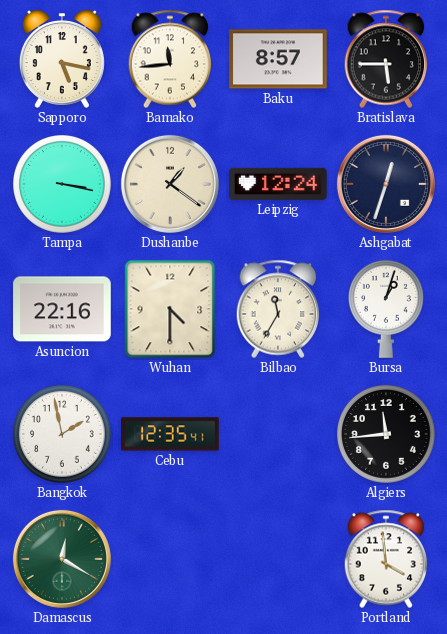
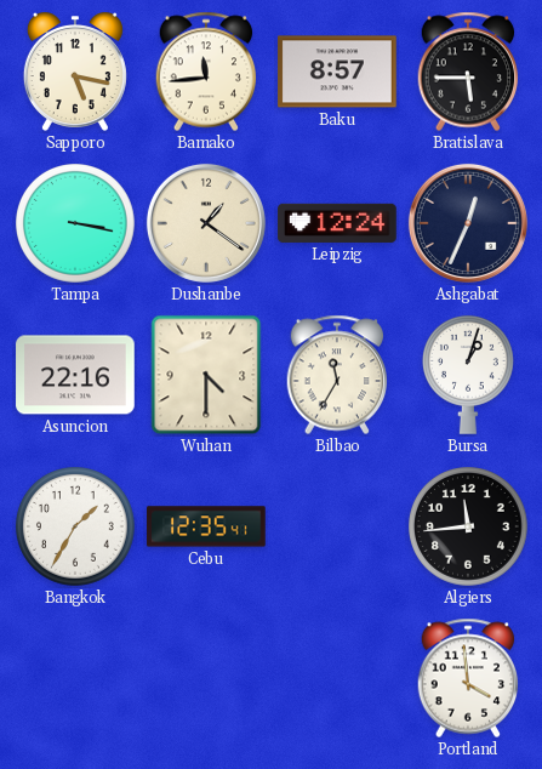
Ashgabat: 12:33 -> 12:34 (468, 223)
Bangkok: 1:58 -> 1:35 (76, 528)
Damascus: 12:20 -> none (62, 559)
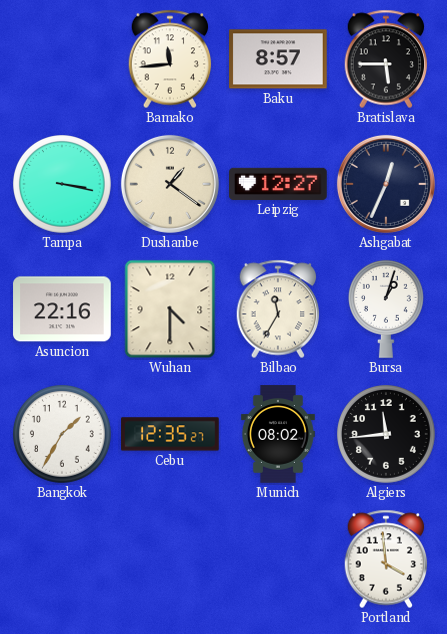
Sapporo: 5:17 -> none (75, 72)
Leipzig: 12:24 -> 12:27 (278, 184)
Cebu: 12:35:41 -> 12:35:27 (170, 434)
Munich: none -> 08:02 (278, 434)
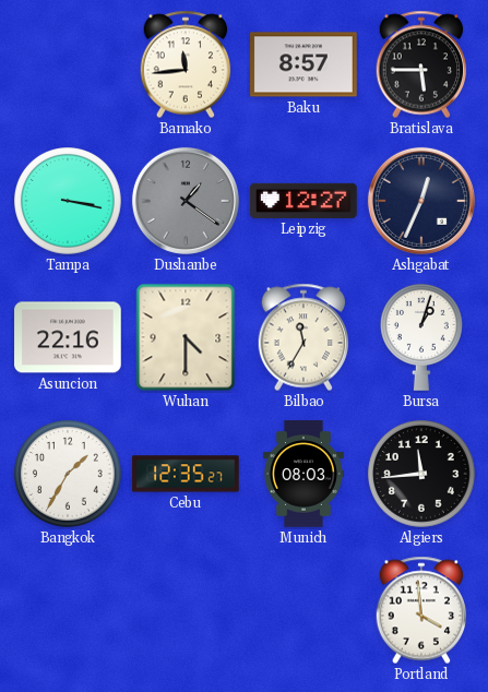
Dushanbe dial: cream -> grey (186, 201)
Munich: 08:02 -> 08:03 (303, 474)
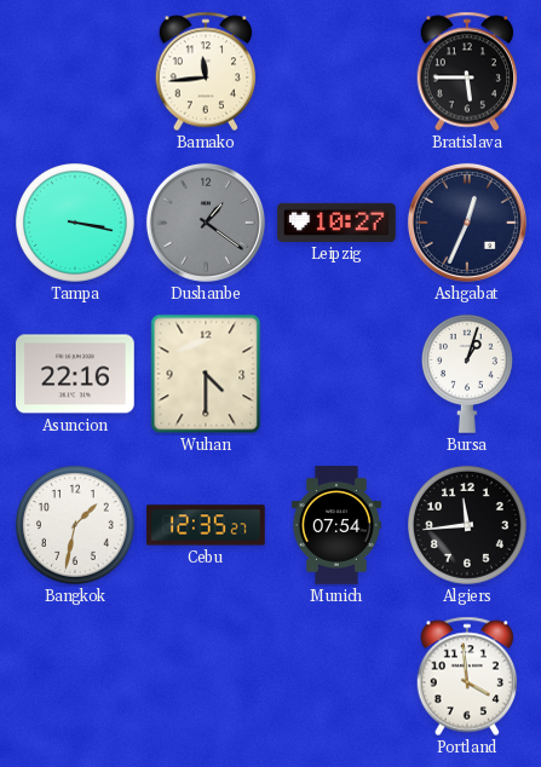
Baku: 8:57 -> none (303, 64)
Leipzig: 12:27 -> 10:27 (336, 223)
Bilbao: 11:35 -> none (303, 337)
Bangkok: 1:35 -> 1:32 (76, 526)
Munich: 08:03 -> 07:54 (336, 525)
